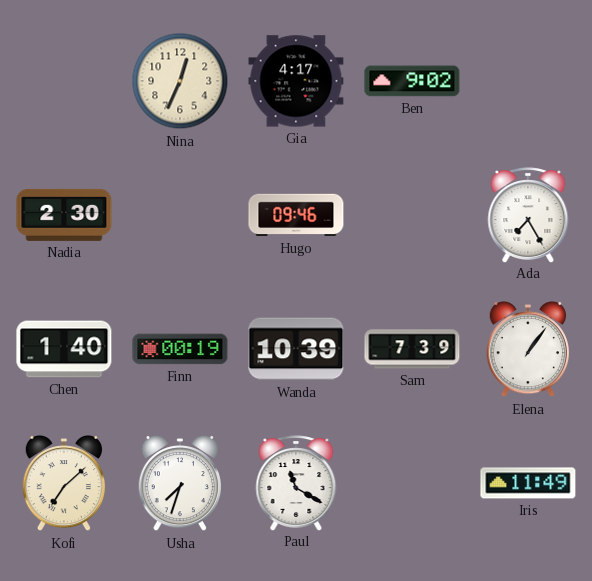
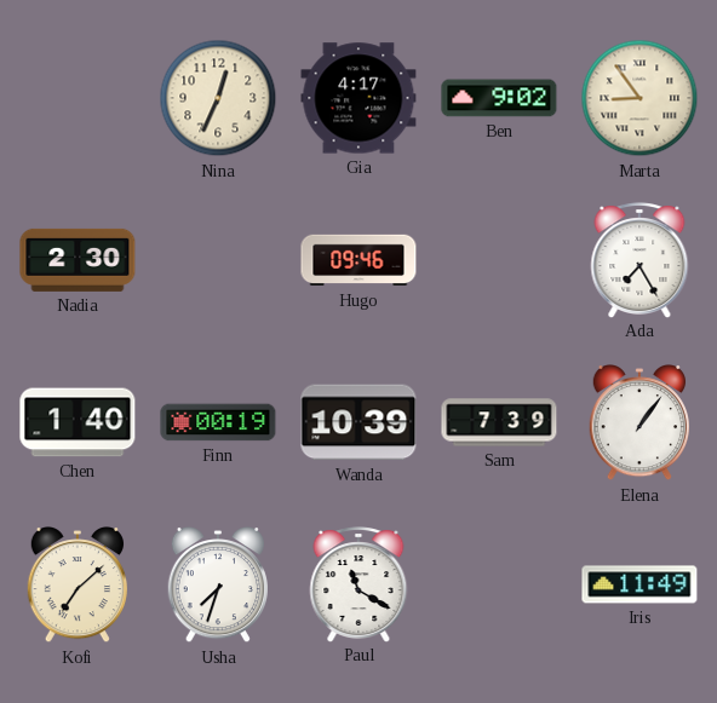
Marta: none -> 8:54 (639, 98)
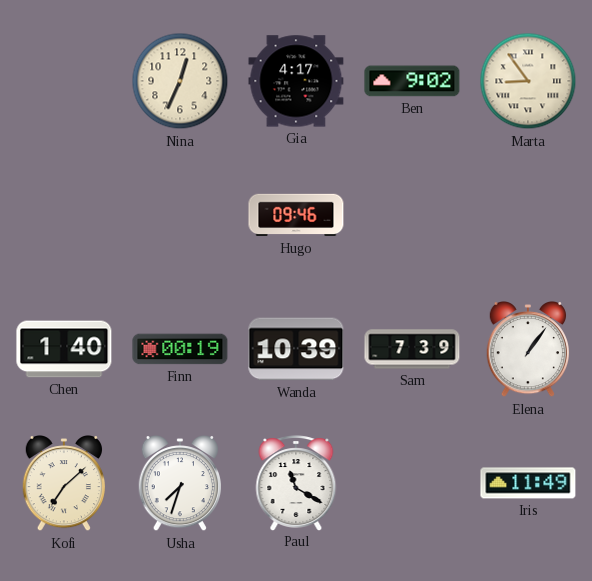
Nadia: 2:30 -> none (78, 260)
Ada: 7:25 -> none (639, 260)
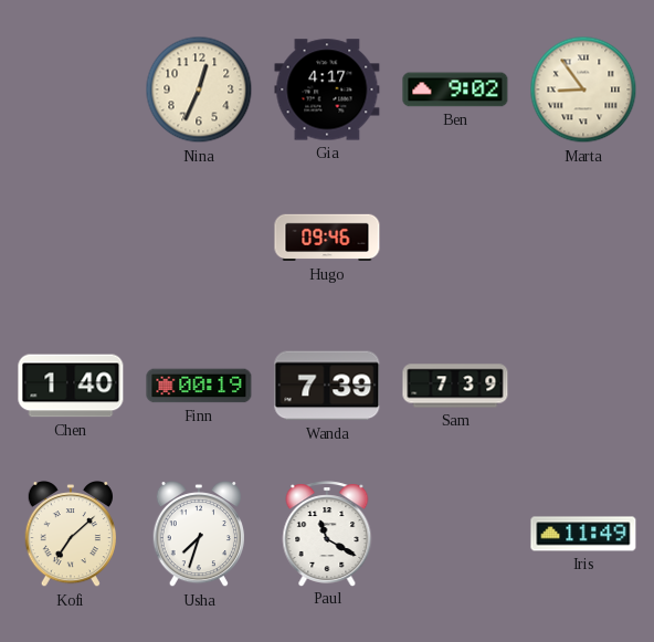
Wanda: 10:39 -> 7:39 (327, 386)
Elena: 1:06 -> none (527, 349)
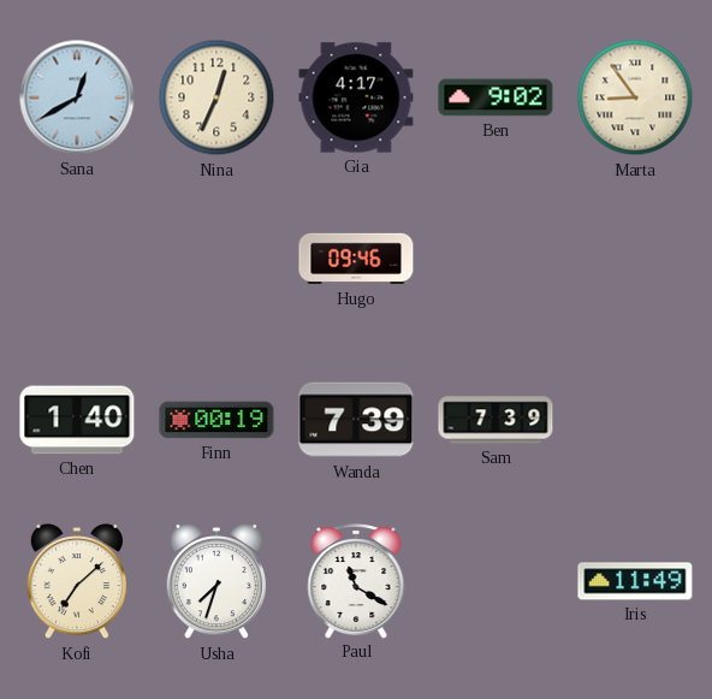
Sana: none -> 12:40 (77, 97)
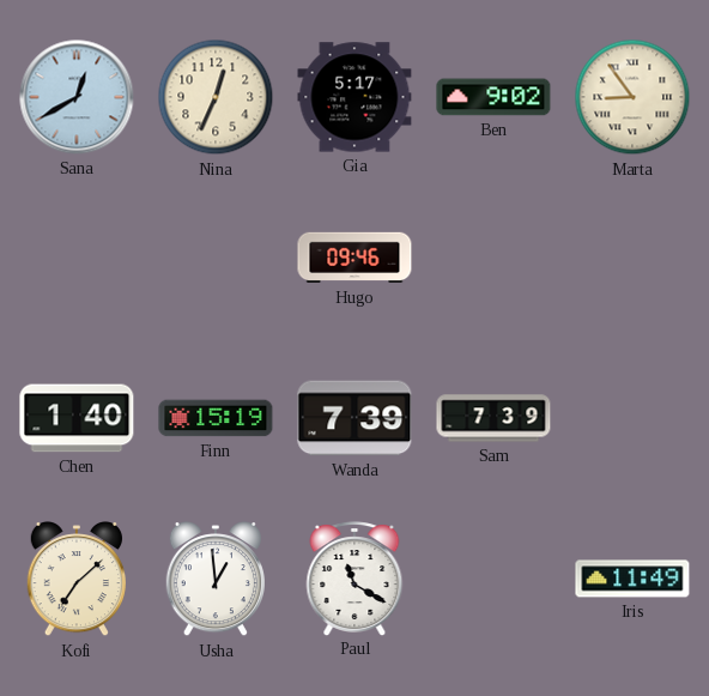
Gia: 4:17 -> 5:17 (354, 97)
Finn: 00:19 -> 15:19 (216, 418)
Usha: 7:33 -> 12:59 (214, 579)
